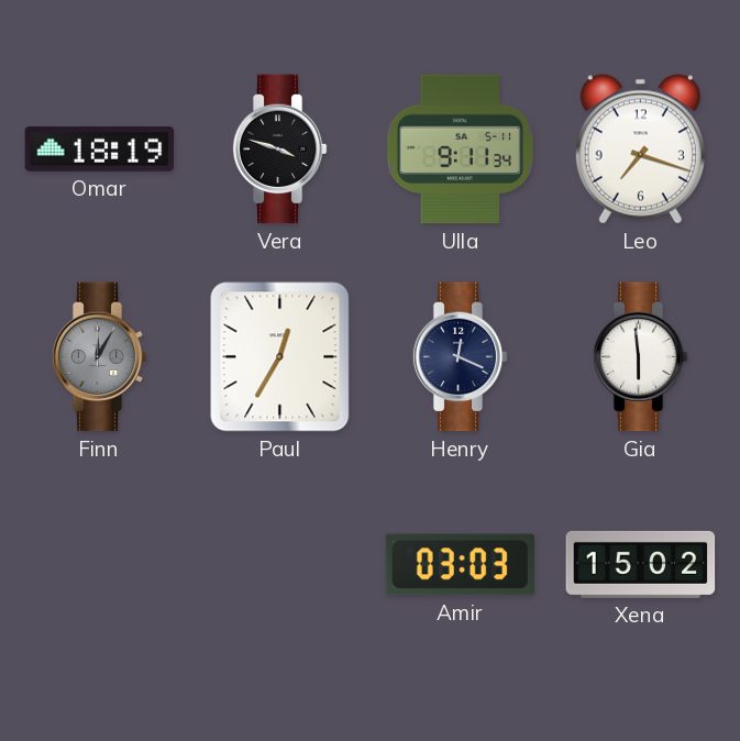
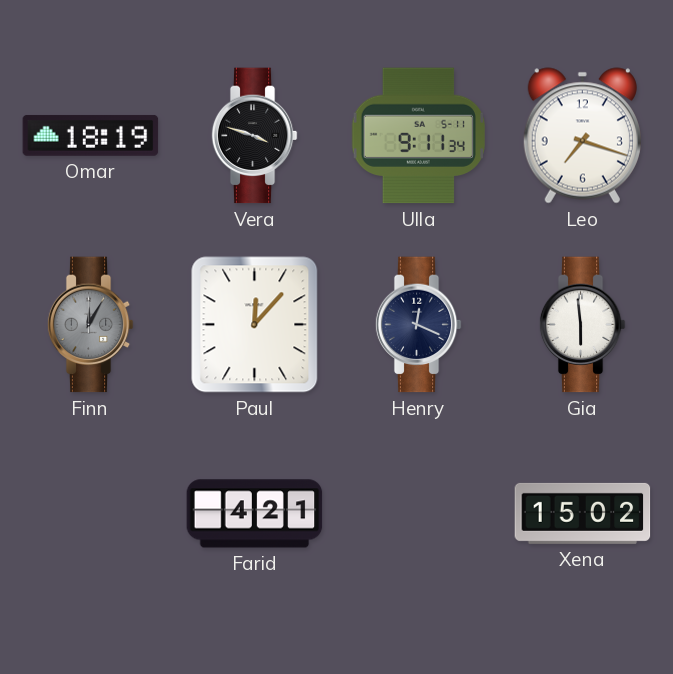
Paul: 12:35 -> 12:07 (255, 325)
Farid: none -> 4:21 (255, 514)
Amir: 03:03 -> none (460, 565)
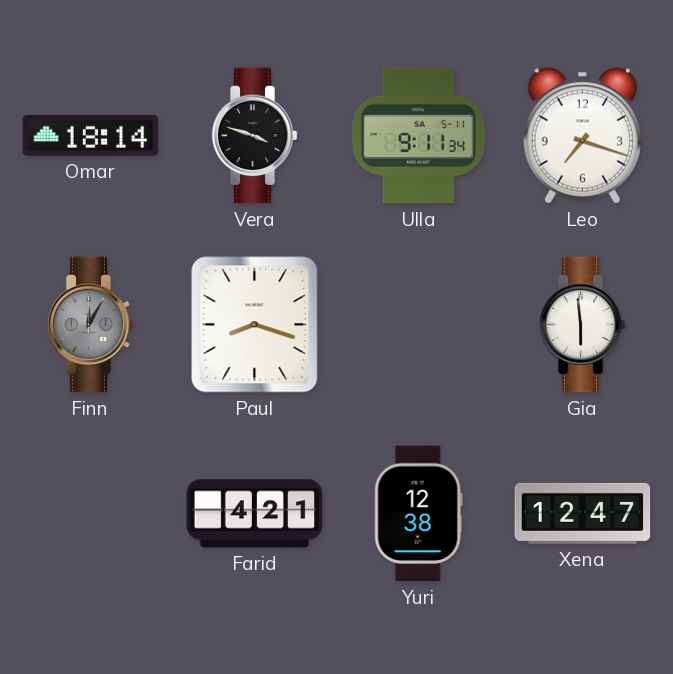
Omar: 18:19 -> 18:14 (91, 135)
Paul: 12:07 -> 8:18 (255, 325)
Henry: 12:19 -> none (418, 325)
Yuri: none -> 12:38 (418, 514)
Xena: 15:02 -> 12:47 (583, 513)
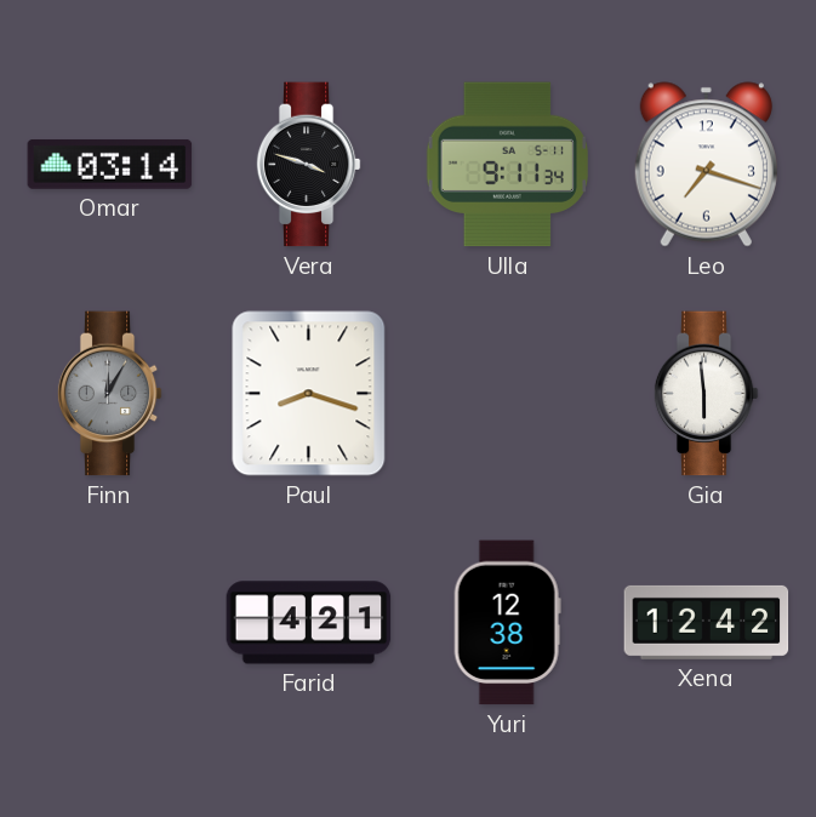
Omar: 18:14 -> 03:14 (110, 164)
Xena: 12:47 -> 12:42 (707, 622)
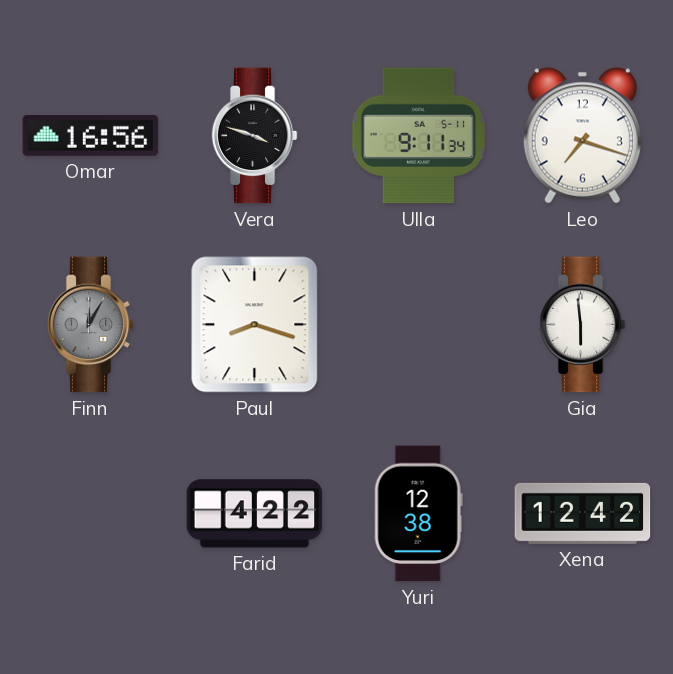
Omar: 03:14 -> 16:56 (91, 135)
Farid: 4:21 -> 4:22 (255, 514)
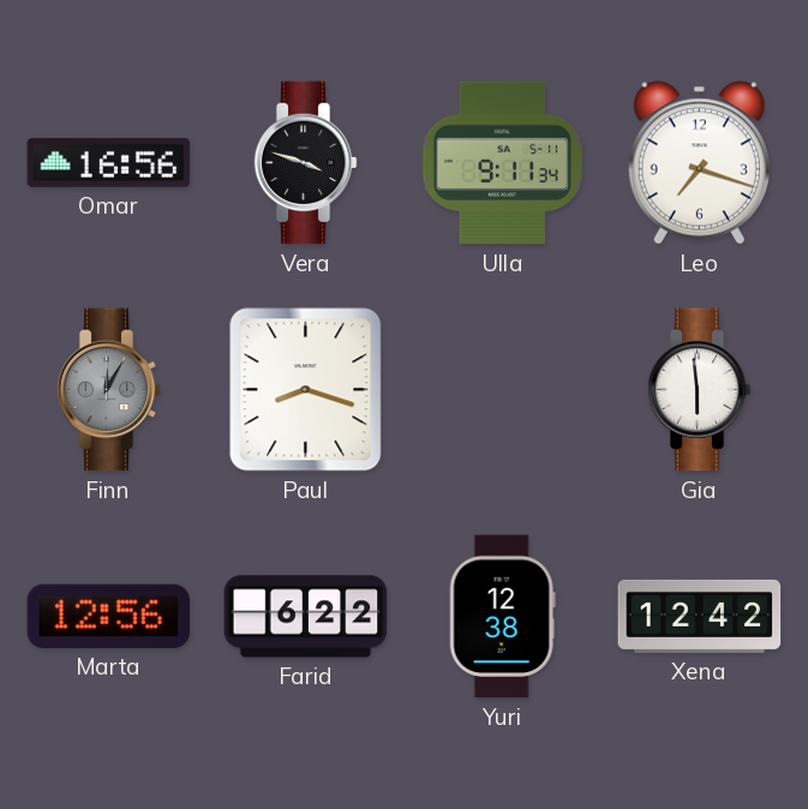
Marta: none -> 12:56 (109, 616)
Farid: 4:22 -> 6:22 (306, 617)
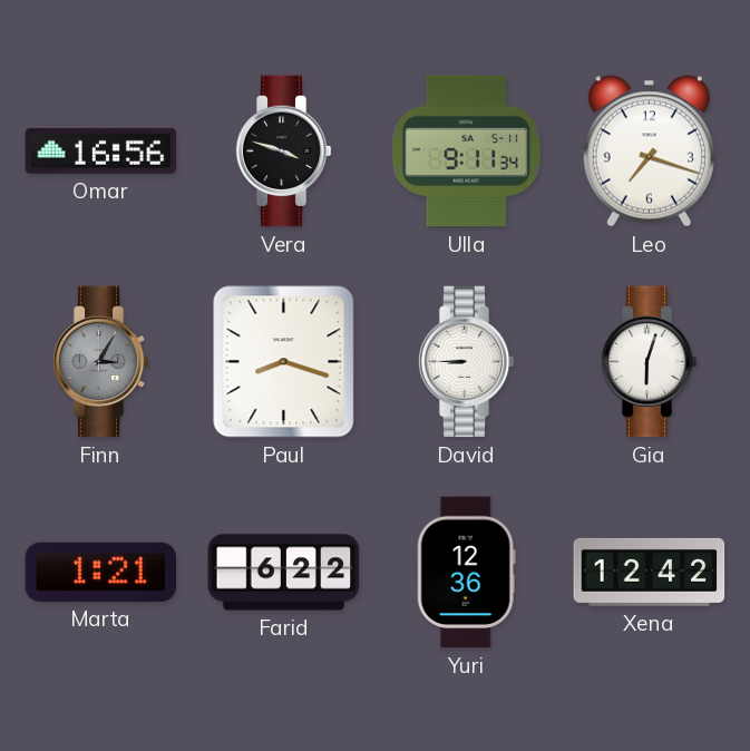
Finn: 12:05 -> 3:05 (100, 362)
David: none -> 8:45 (466, 362)
Gia: 5:59 -> 6:03 (649, 362)
Marta: 12:56 -> 1:21 (101, 572)
Yuri: 12:38 -> 12:36 (466, 573)
